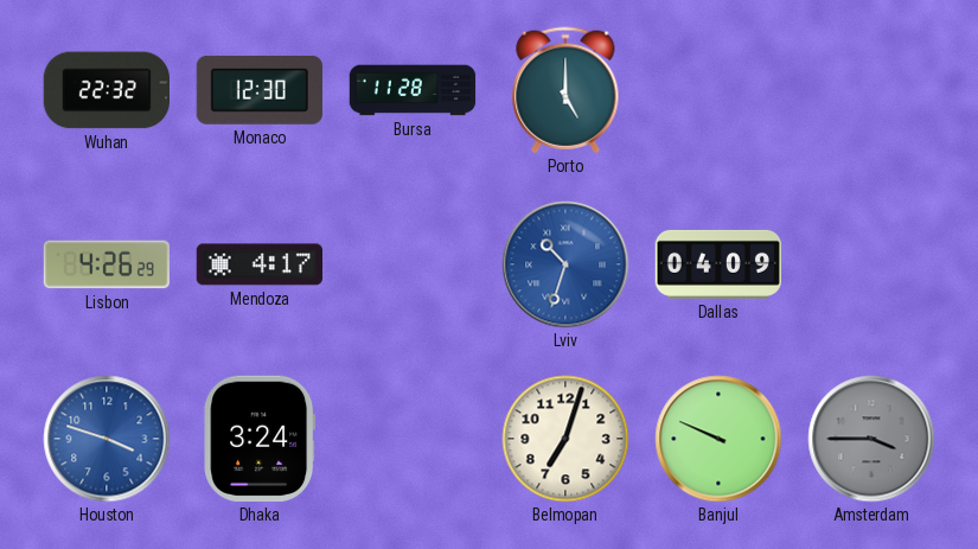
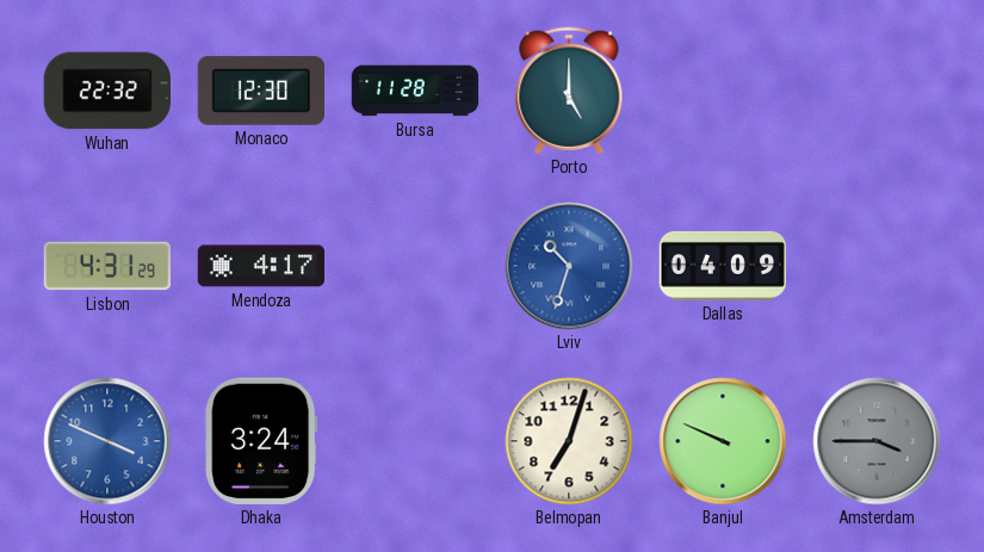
Lisbon: 4:26 -> 4:31 (106, 266)
Houston: 3:48 -> 3:49 (107, 441)
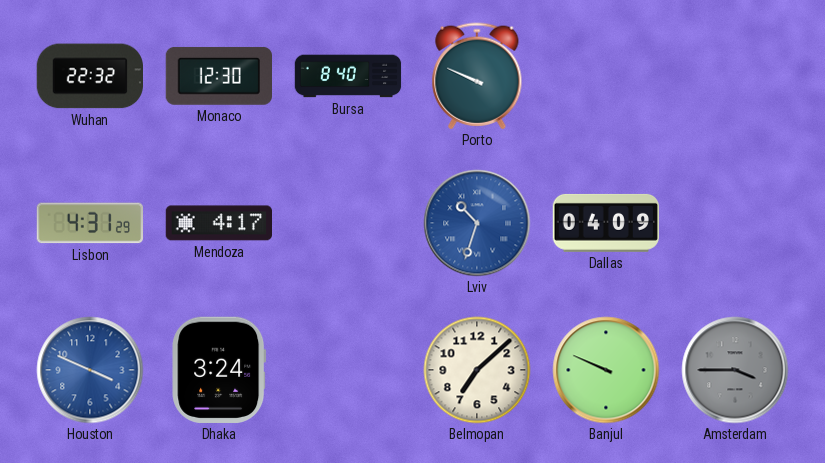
Bursa: 11:28 -> 8:40 (348, 76)
Porto: 5:00 -> 9:49 (477, 76)
Belmopan: 7:03 -> 7:08 (477, 370)
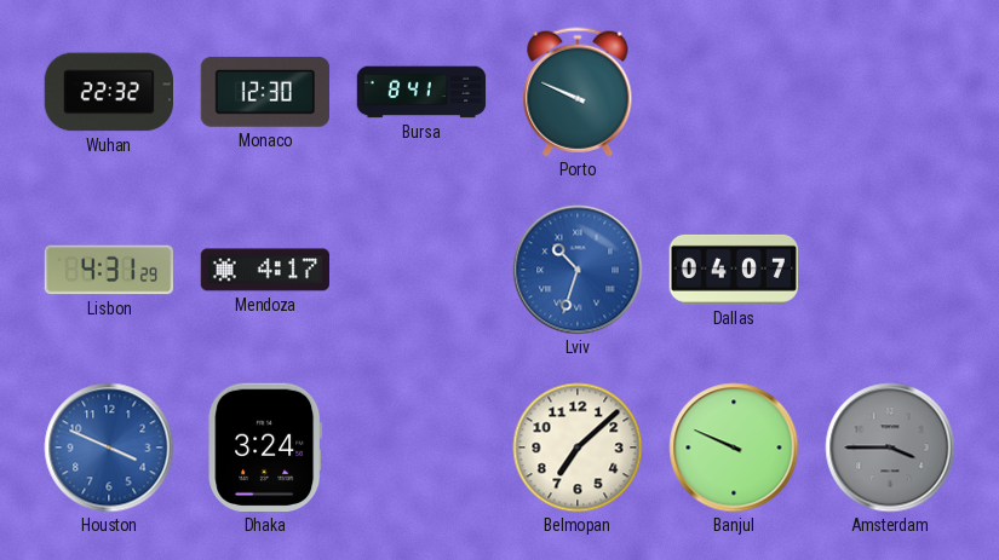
Bursa: 8:40 -> 8:41 (421, 92)
Dallas: 04:09 -> 04:07 (733, 270)
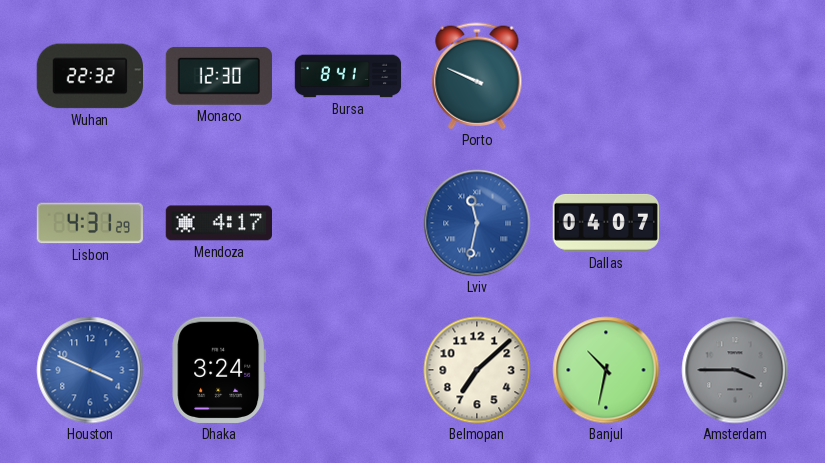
Lviv: 10:33 -> 11:32 (477, 223)
Banjul: 9:49 -> 10:32 (606, 370)
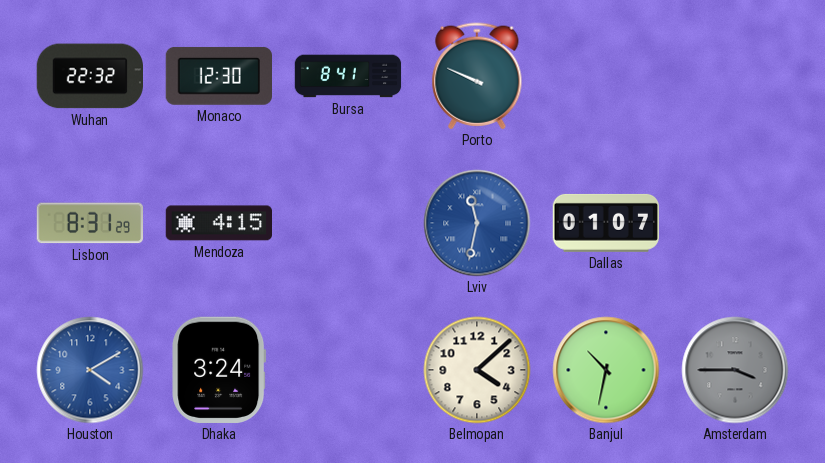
Lisbon: 4:31 -> 8:31 (89, 223)
Mendoza: 4:17 -> 4:15 (218, 223)
Dallas: 04:07 -> 01:07 (605, 223)
Houston: 3:49 -> 4:10 (90, 370)
Belmopan: 7:08 -> 4:08 (477, 370)
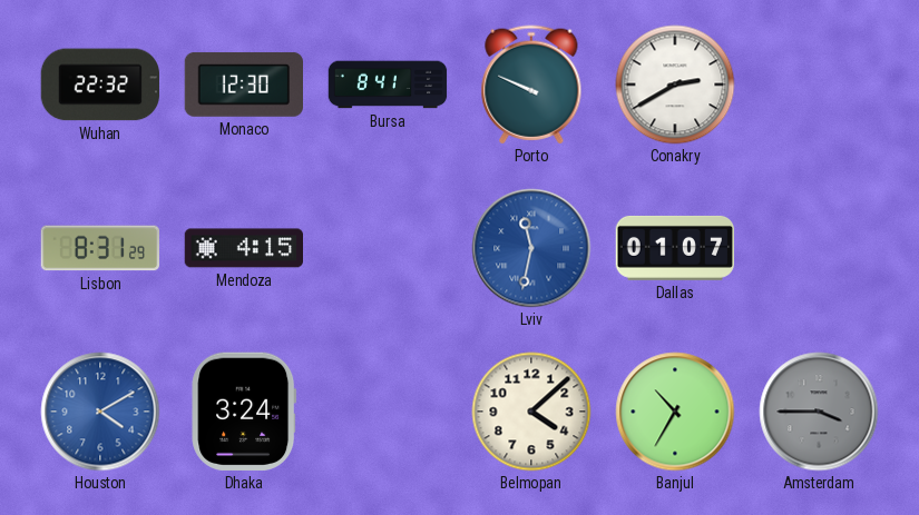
Conakry: none -> 2:40 (675, 85)
Banjul: 10:32 -> 10:35 (675, 412)
